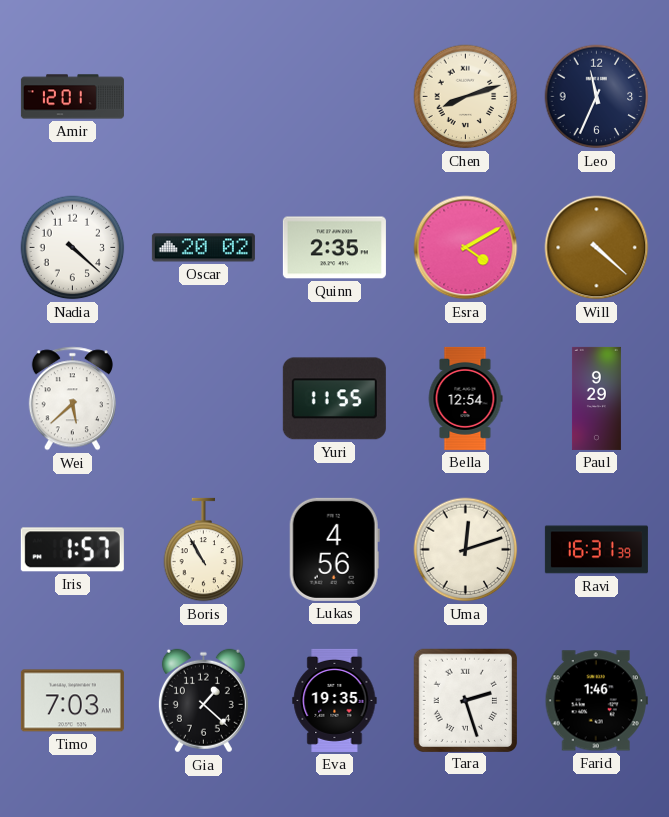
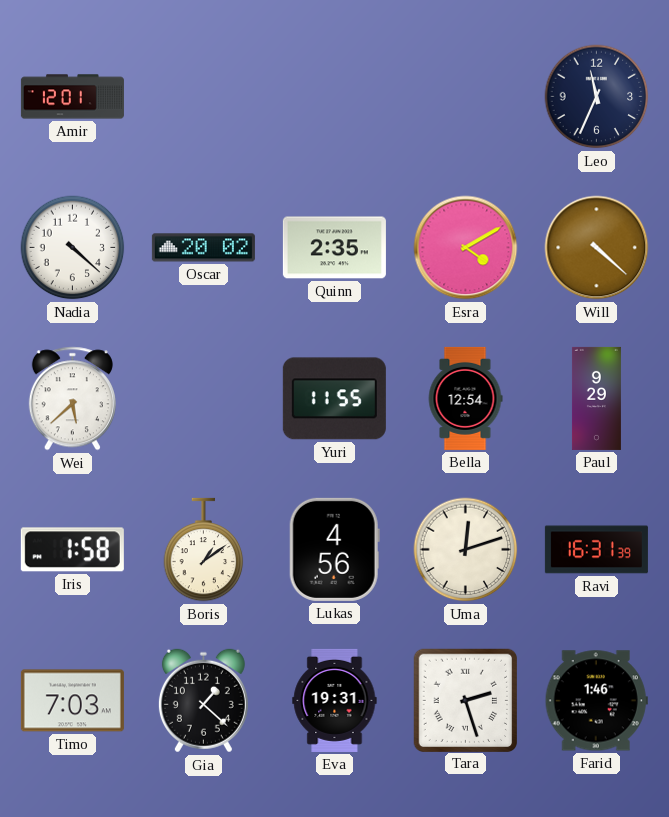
Chen: 8:12 -> none (466, 97)
Iris: 1:57 -> 1:58 (72, 550)
Boris: 10:55 -> 1:09 (204, 550)
Eva: 19:35 -> 19:31 (335, 700)
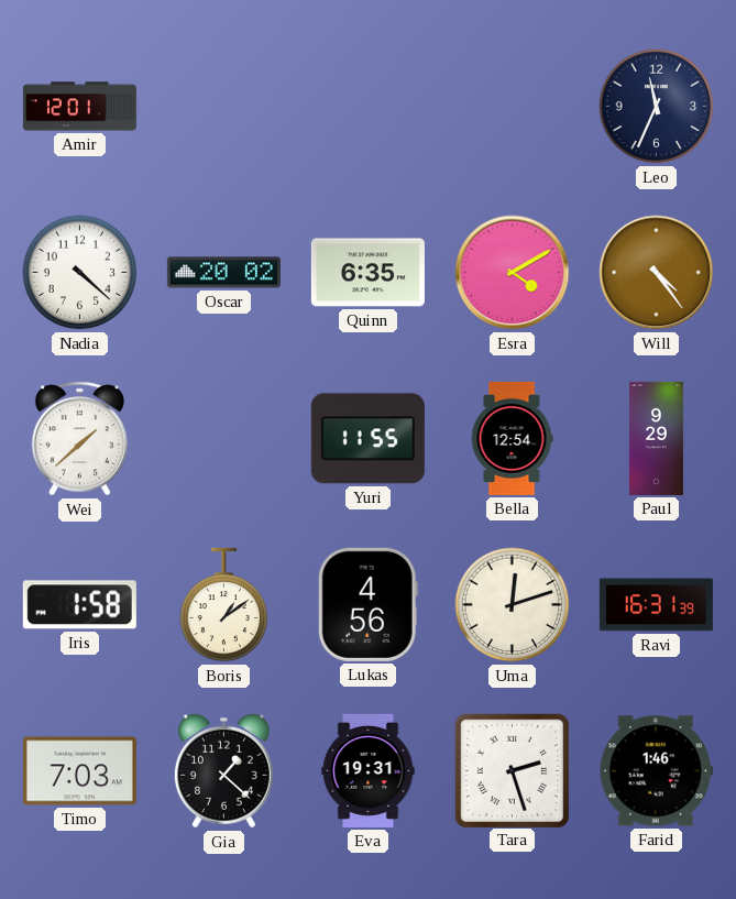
Quinn: 2:35 -> 6:35 (367, 273)
Will: 4:22 -> 4:24 (657, 273)
Wei: 5:38 -> 1:38 (79, 439)
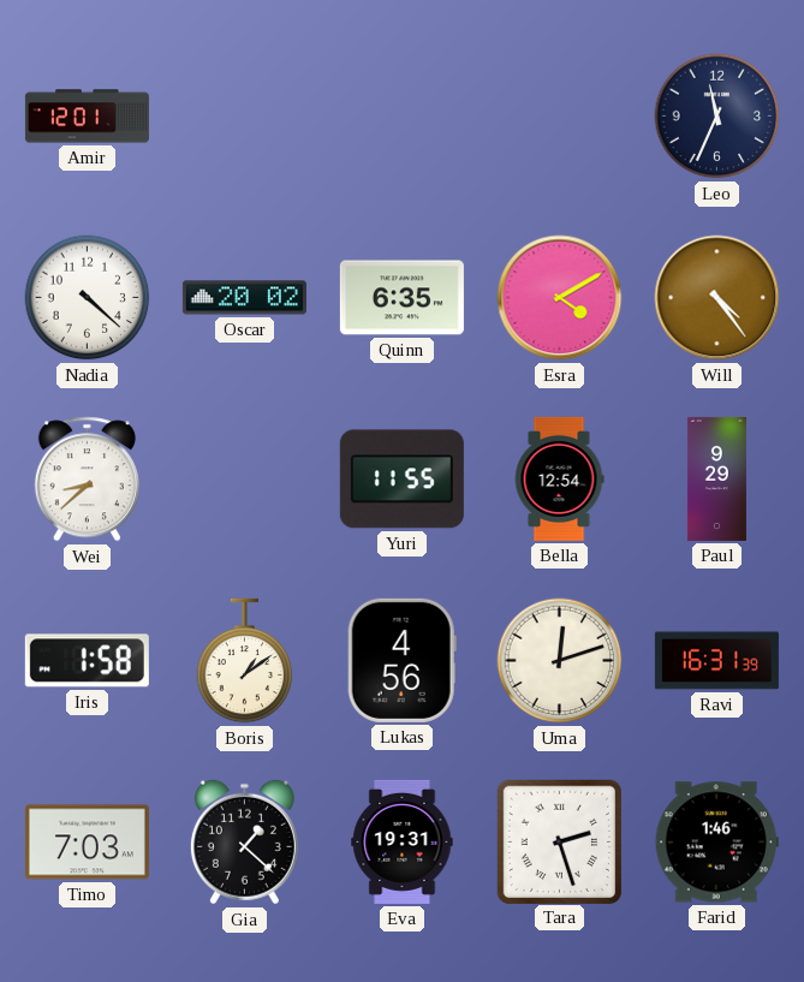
Wei: 1:38 -> 8:38 (87, 480)
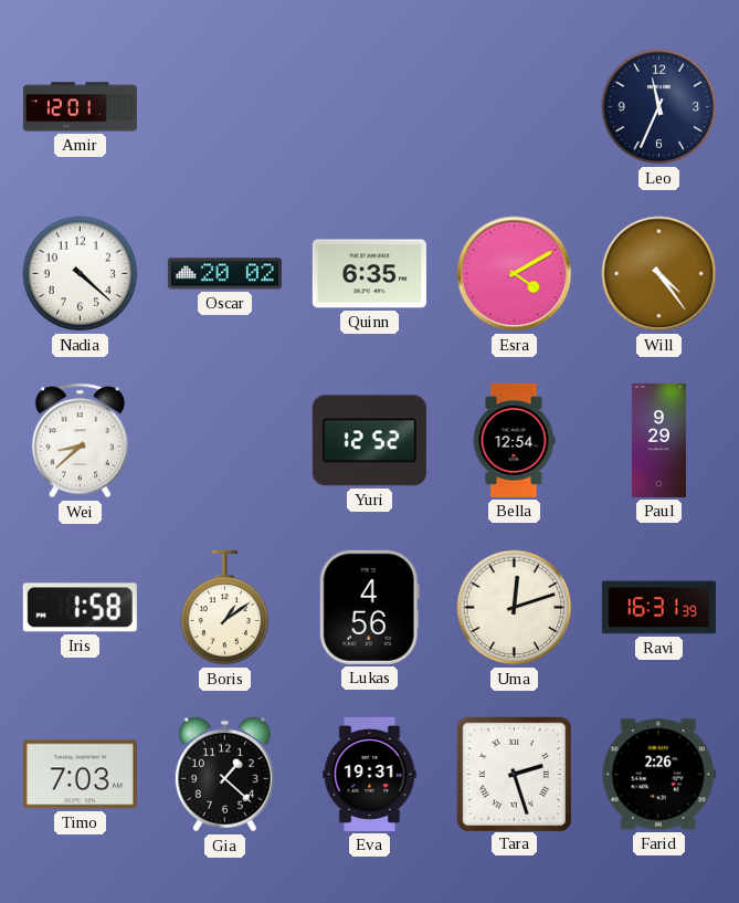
Yuri: 11:55 -> 12:52 (369, 441)
Farid: 1:46 -> 2:26 (658, 775)
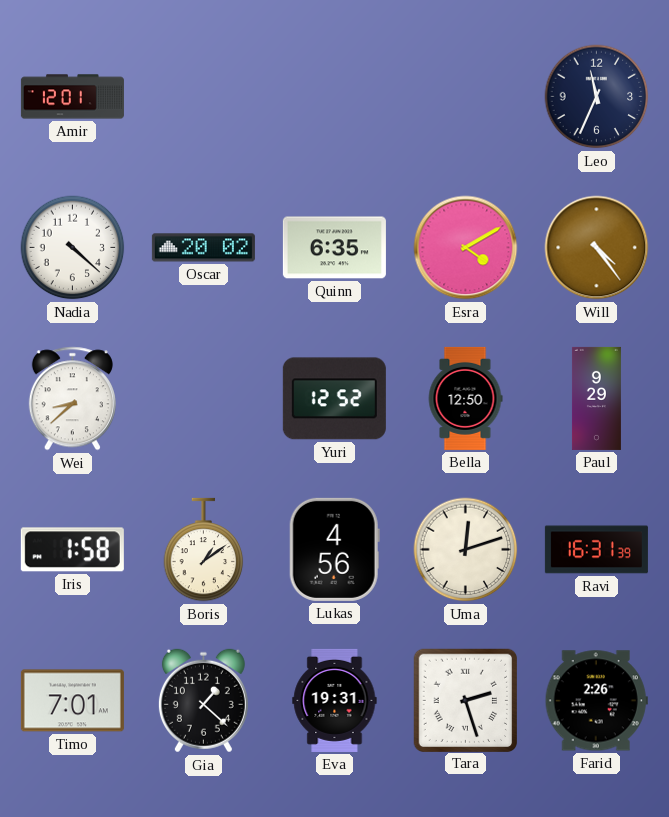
Bella: 12:54 -> 12:50 (465, 398)
Timo: 7:03 -> 7:01 (72, 701)
